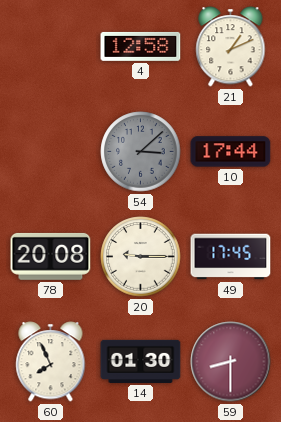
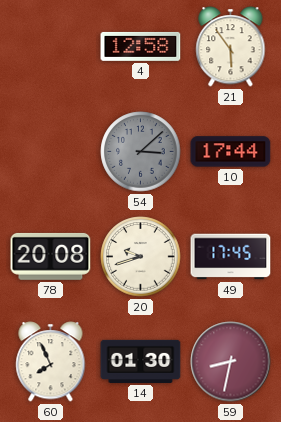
21: 1:11 -> 5:54 (231, 47)
20: 9:15 -> 9:42 (141, 257)
59: 8:30 -> 8:32 (231, 362)
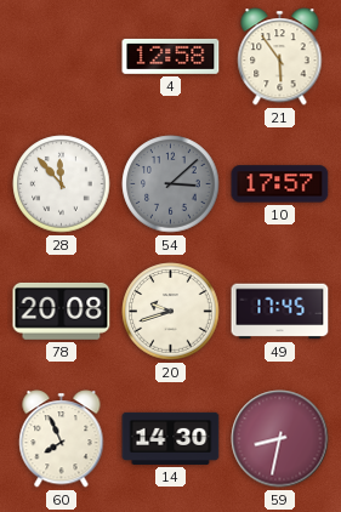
28: none -> 11:53 (62, 184)
10: 17:44 -> 17:57 (280, 184)
14: 01:30 -> 14:30 (171, 438)
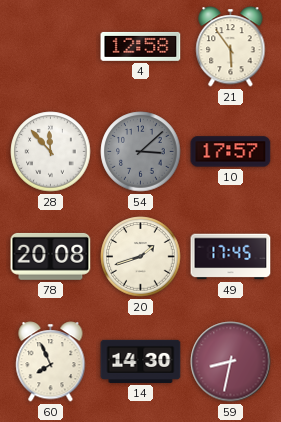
20: 9:42 -> 1:42 (141, 257)
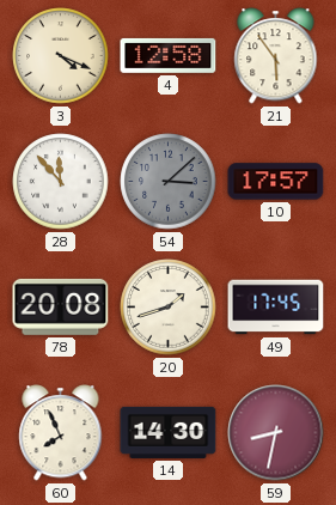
3: none -> 4:19 (61, 56)
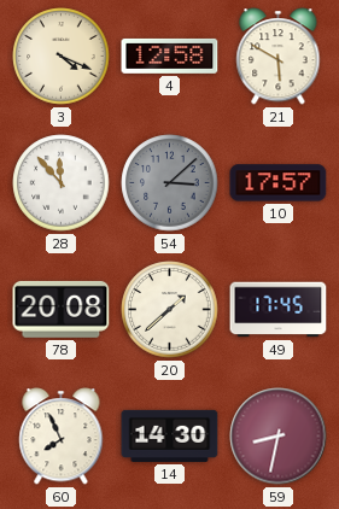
21: 5:54 -> 5:50 (279, 57)
20: 1:42 -> 1:38 (170, 310)
